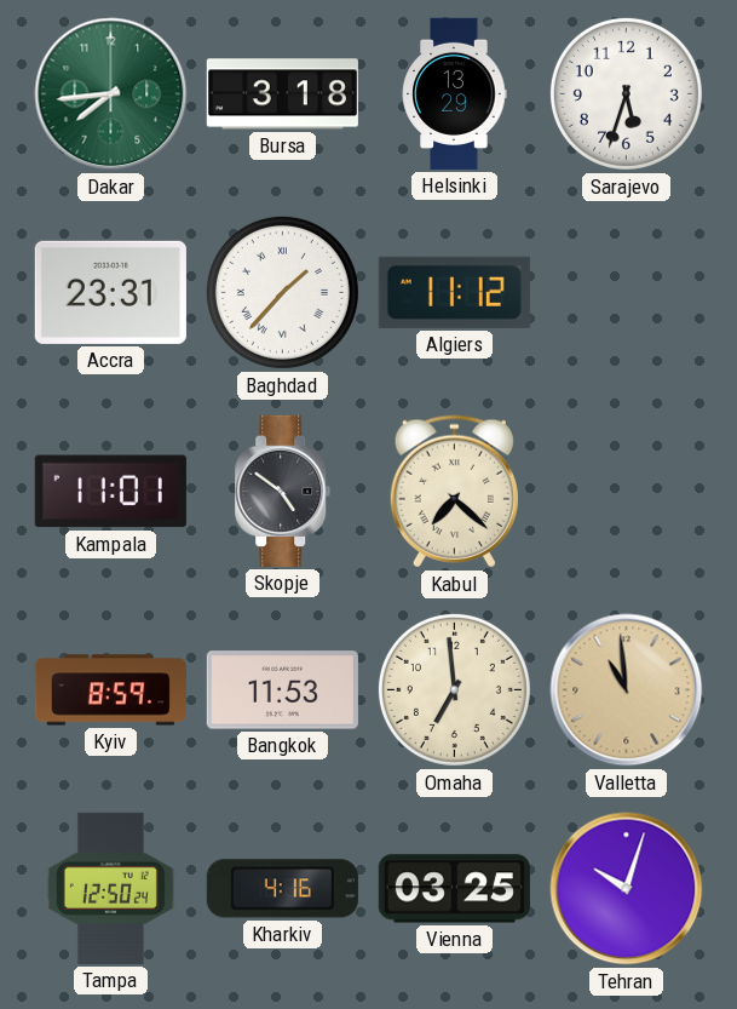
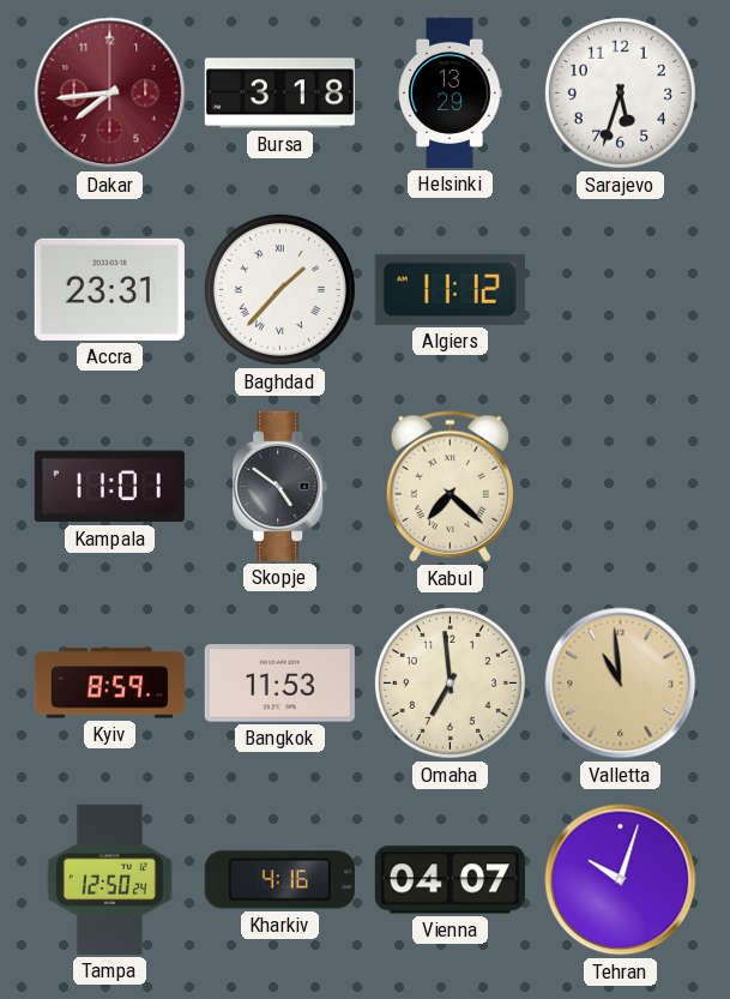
Dakar dial: green -> burgundy (110, 94)
Vienna: 03:25 -> 04:07 (450, 880)
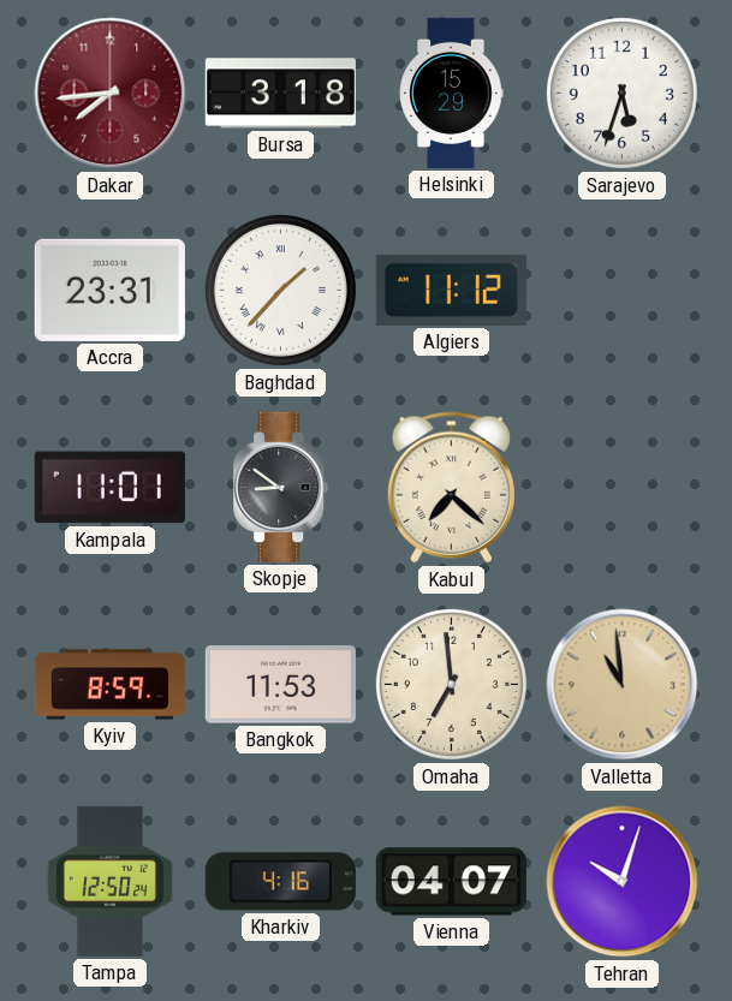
Helsinki: 13:29 -> 15:29 (451, 93)
Skopje: 4:51 -> 8:51 (281, 487)
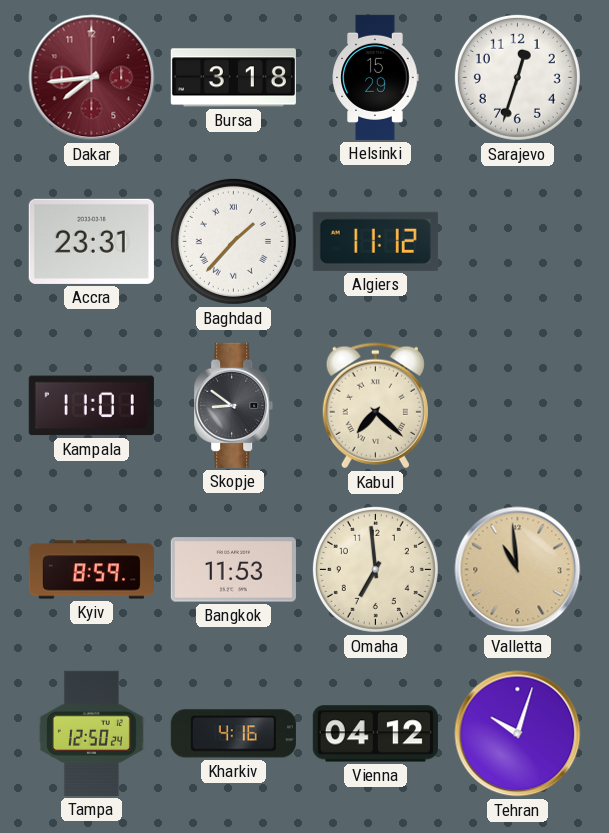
Sarajevo: 5:33 -> 12:33 (517, 77)
Vienna: 04:07 -> 04:12 (375, 734)
